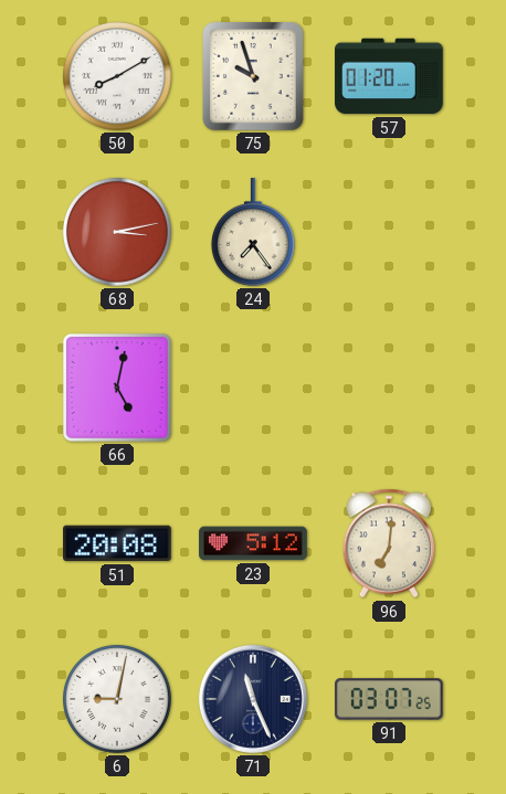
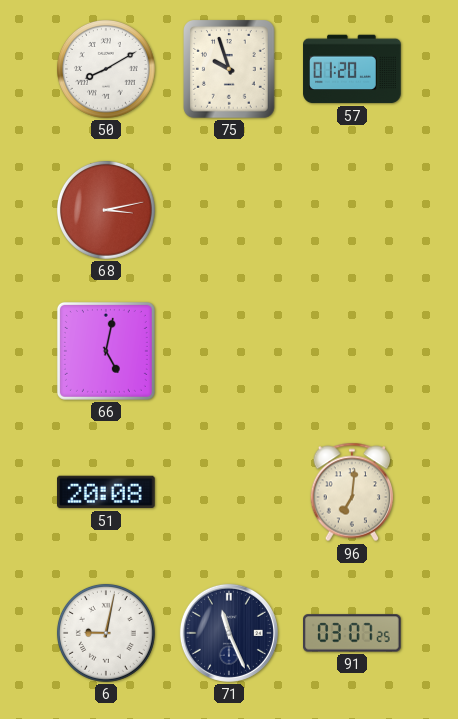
24: 7:24 -> none (253, 232)
23: 5:12 -> none (253, 543)
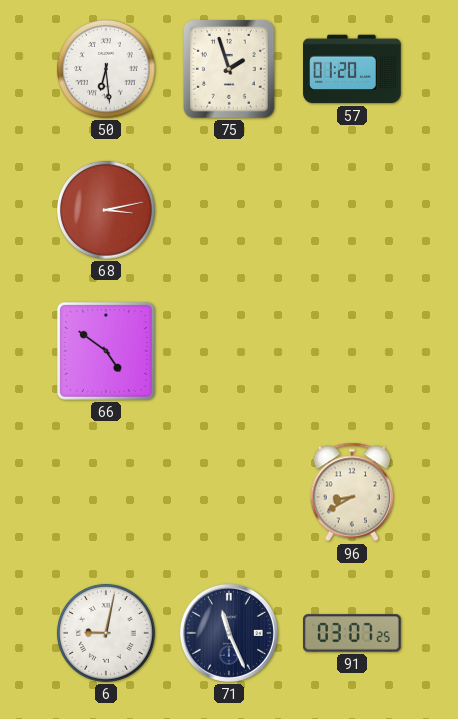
50: 8:10 -> 6:29 (106, 69)
75: 9:57 -> 1:57 (230, 70)
66: 5:02 -> 4:51 (106, 351)
51: 20:08 -> none (107, 492)
96: 7:01 -> 8:40 (352, 492)
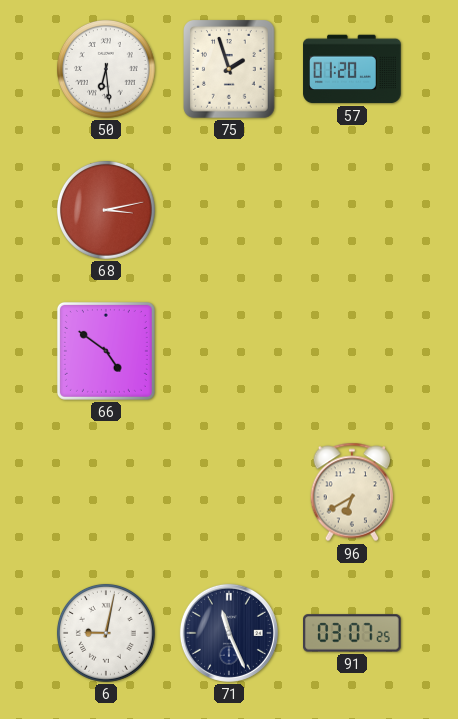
96: 8:40 -> 6:40 (352, 492)
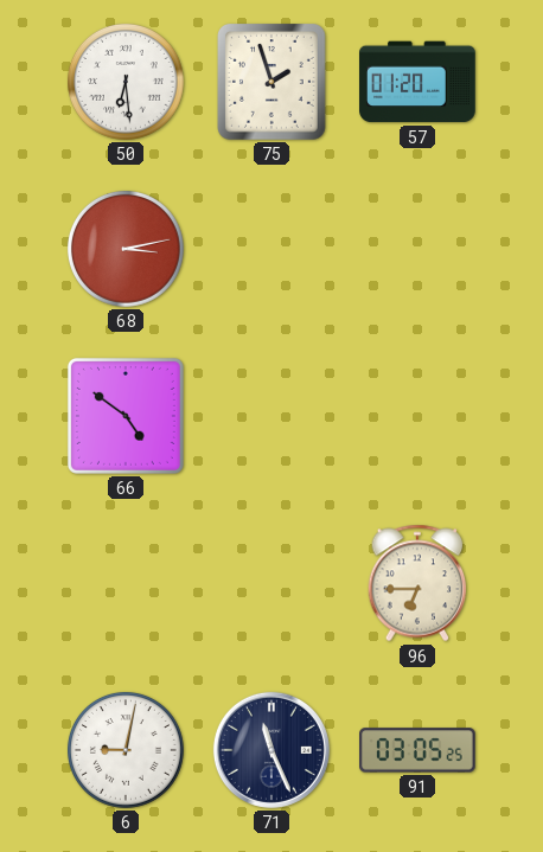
96: 6:40 -> 6:45 (417, 583)
91: 03:07 -> 03:05 (417, 750)
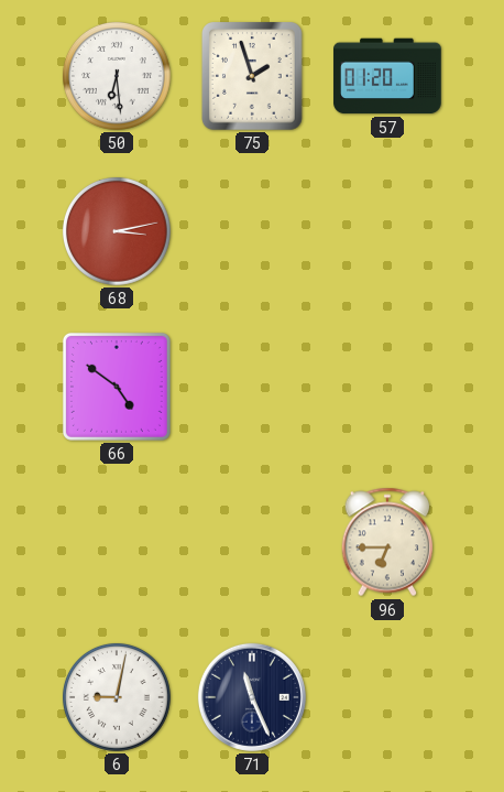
91: 03:05 -> none (417, 750)
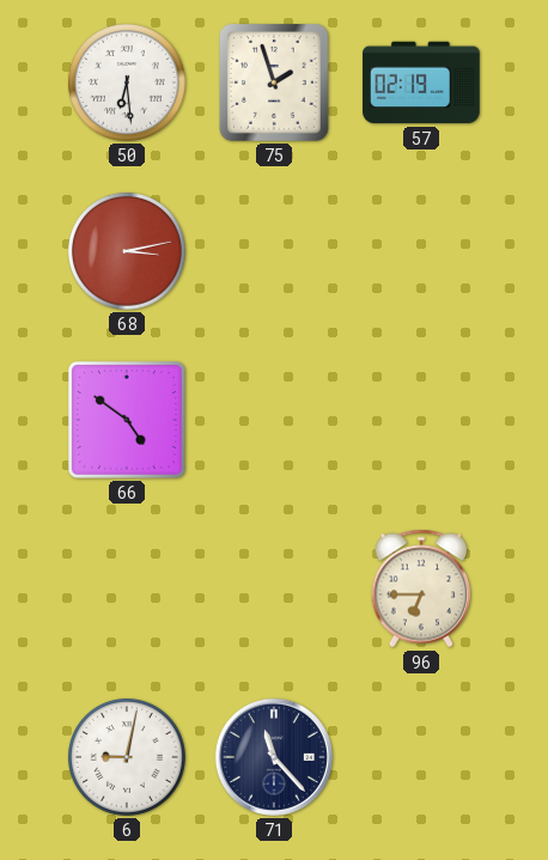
57: 01:20 -> 02:19 (421, 83)
71: 11:26 -> 11:23 (274, 757)
